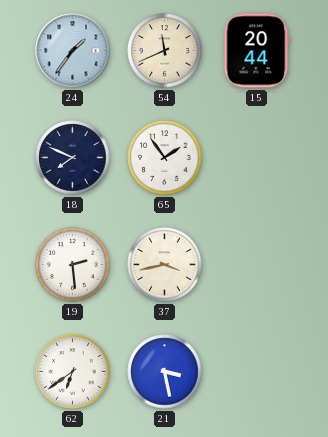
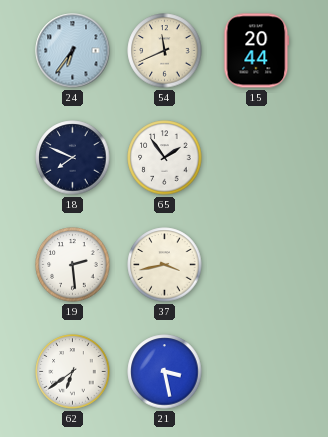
24: 1:36 -> 6:36 (73, 51)
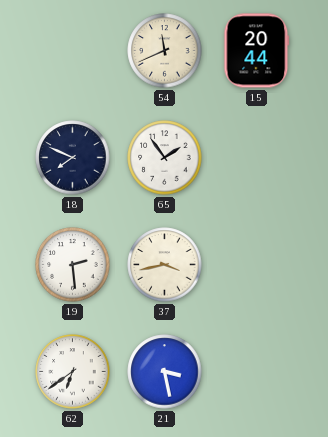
24: 6:36 -> none (73, 51)
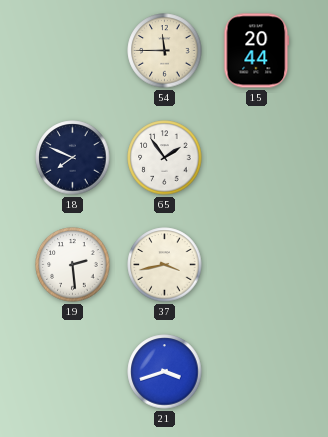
54: 11:41 -> 11:45 (165, 51)
62: 6:39 -> none (73, 372)
21: 3:28 -> 3:42 (165, 372)
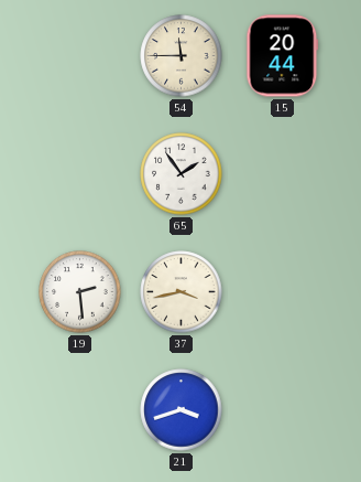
18: 7:49 -> none (73, 158)
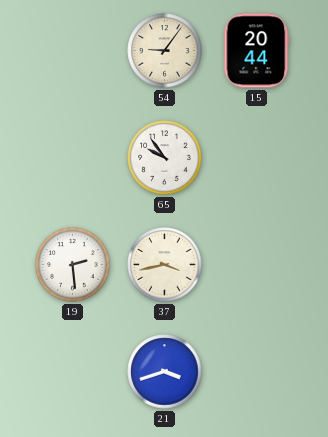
54: 11:45 -> 9:06 (165, 51)
65: 1:54 -> 9:54 (165, 158)
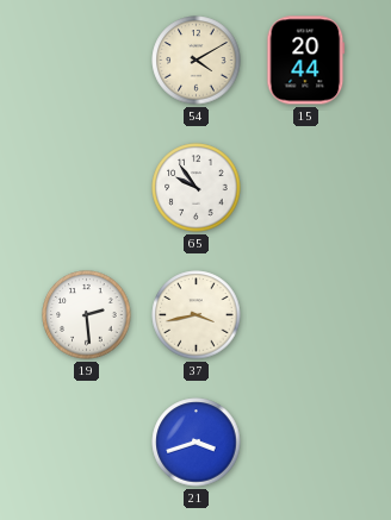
54: 9:06 -> 4:10 (197, 61)
